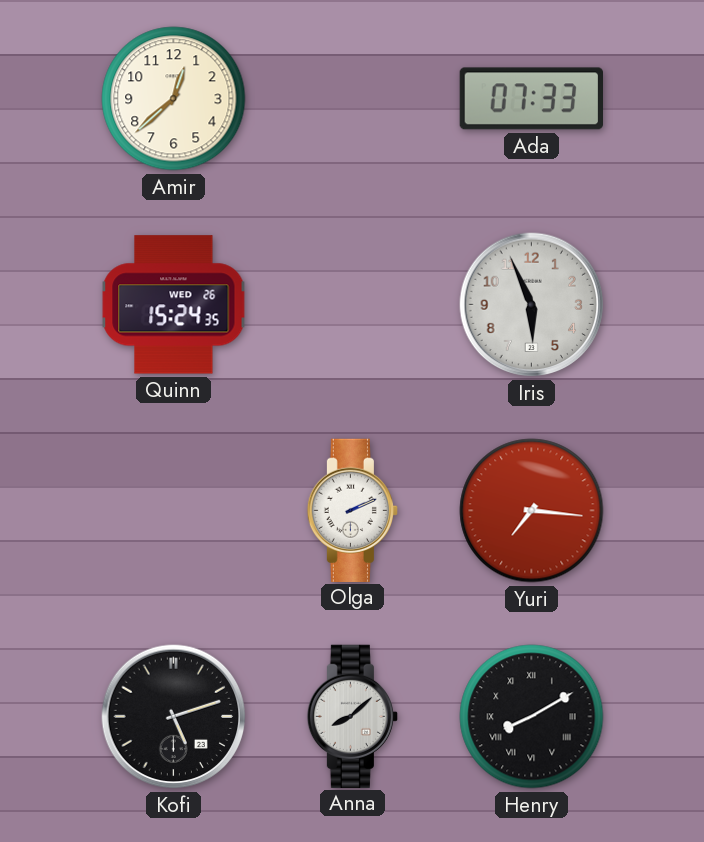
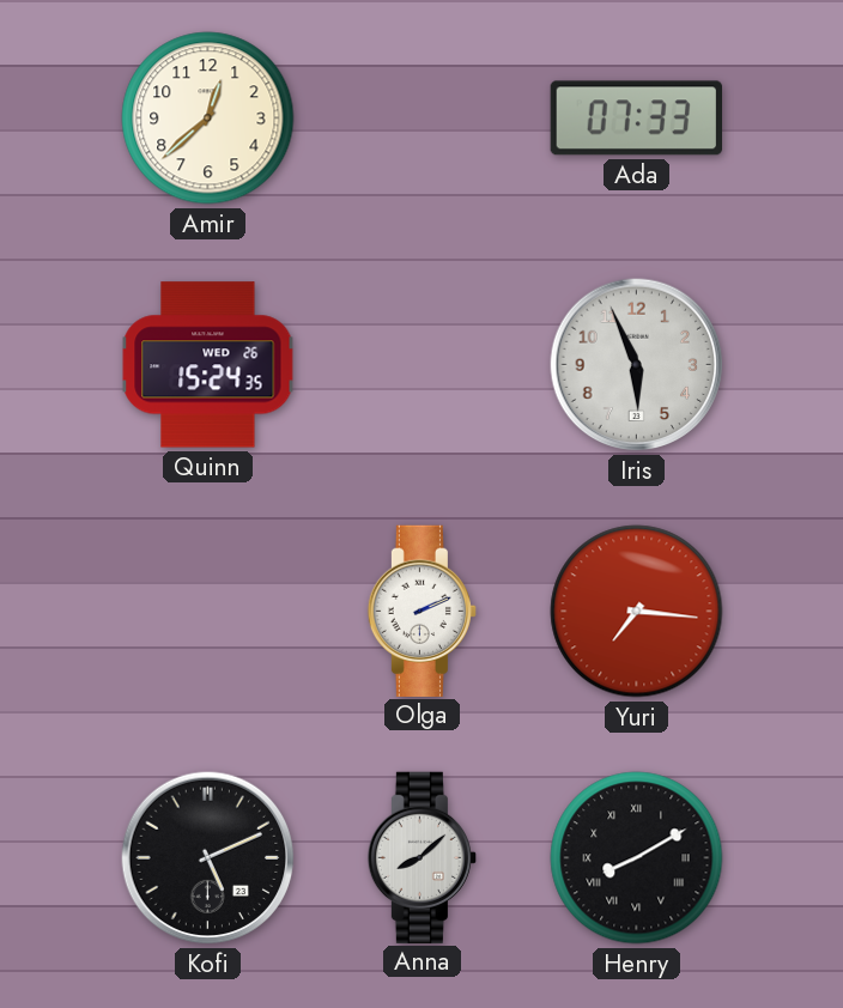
Kofi: 5:12 -> 5:11 (208, 858)
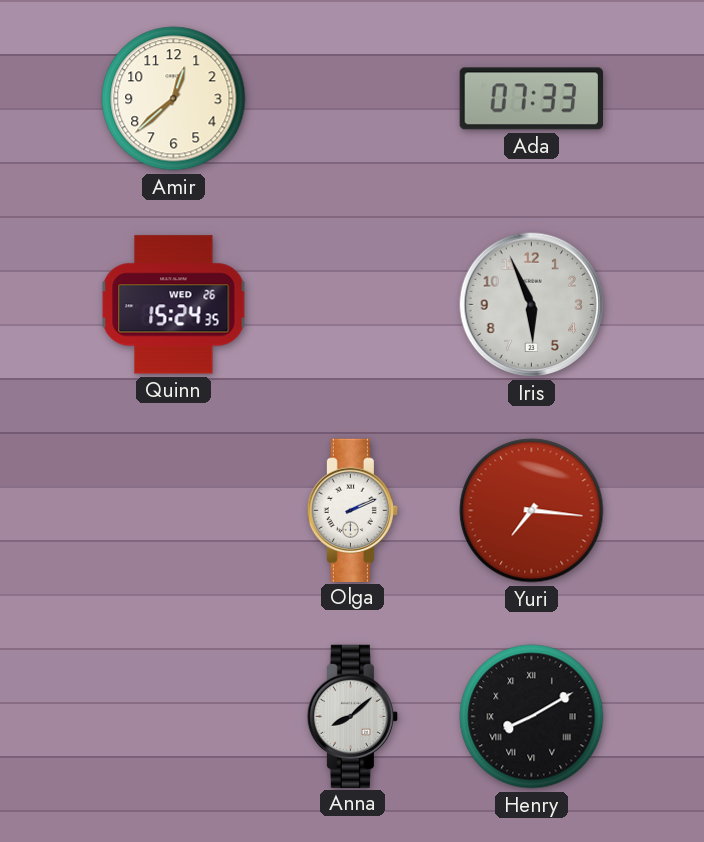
Kofi: 5:11 -> none (208, 858)
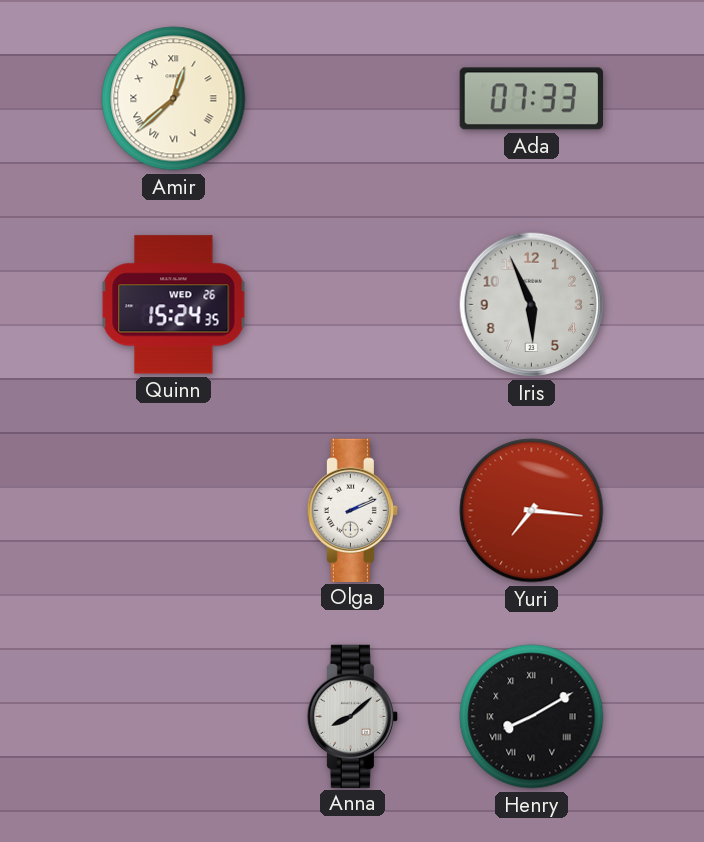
Amir numerals: Arabic -> Roman (174, 99)
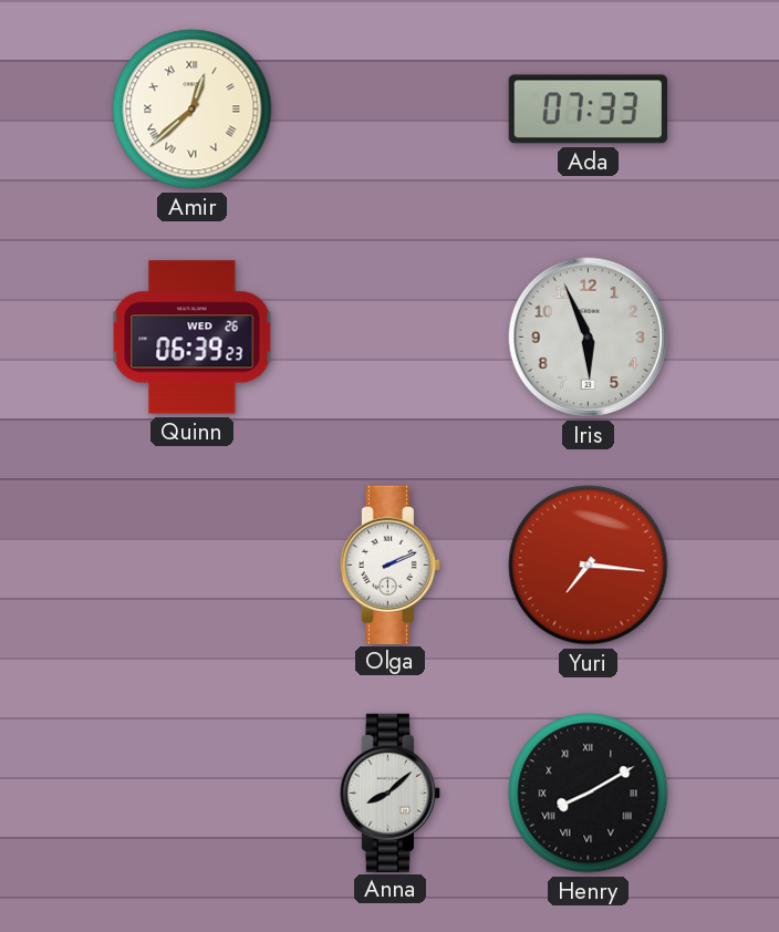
Quinn: 15:24 -> 06:39 (193, 338)
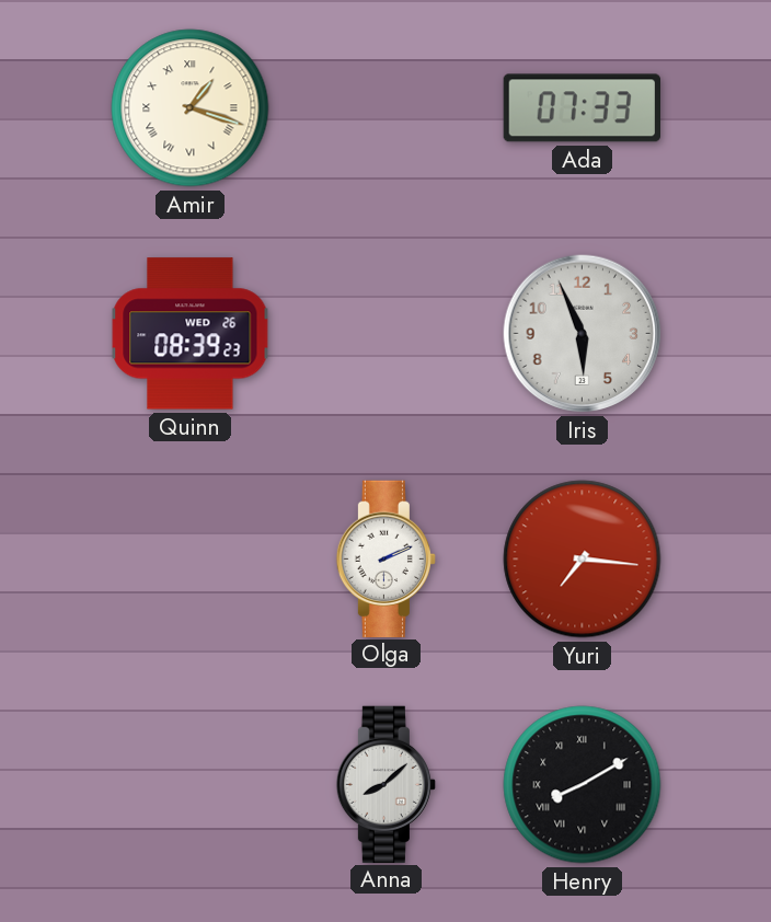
Amir: 12:38 -> 1:18 (191, 108)
Quinn: 06:39 -> 08:39 (191, 334)
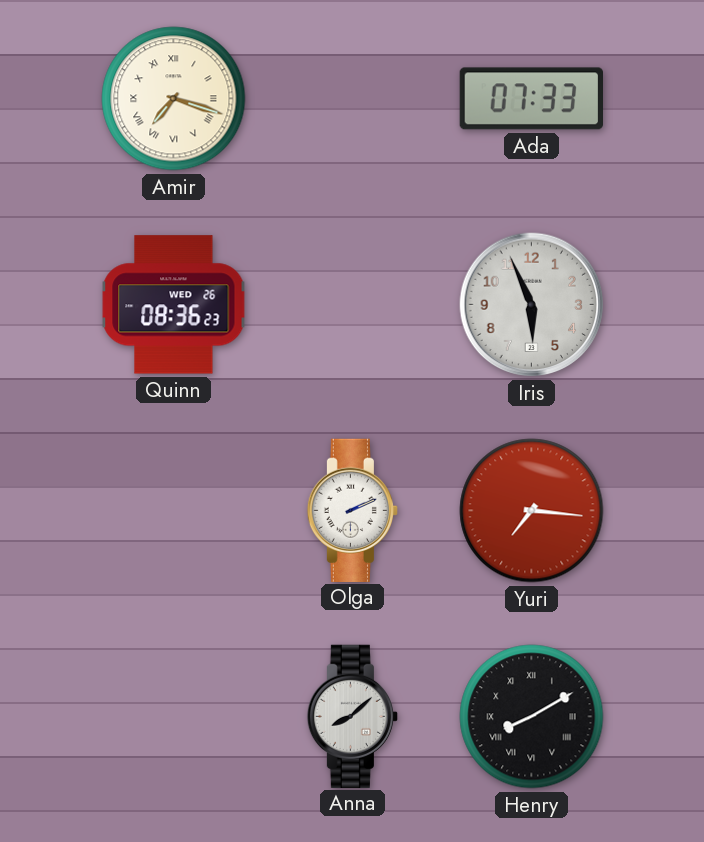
Amir: 1:18 -> 7:18 (174, 99)
Quinn: 08:39 -> 08:36 (174, 305)
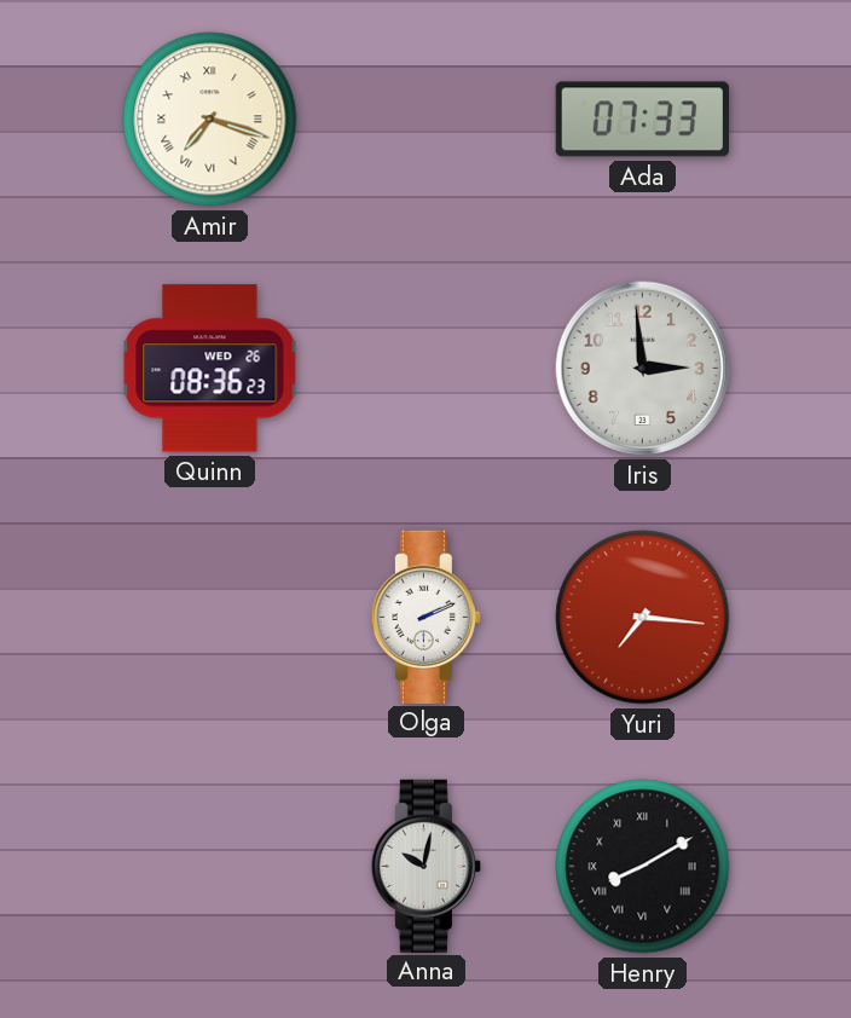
Iris: 5:56 -> 2:59 (643, 369)
Anna: 8:08 -> 10:02 (425, 866)
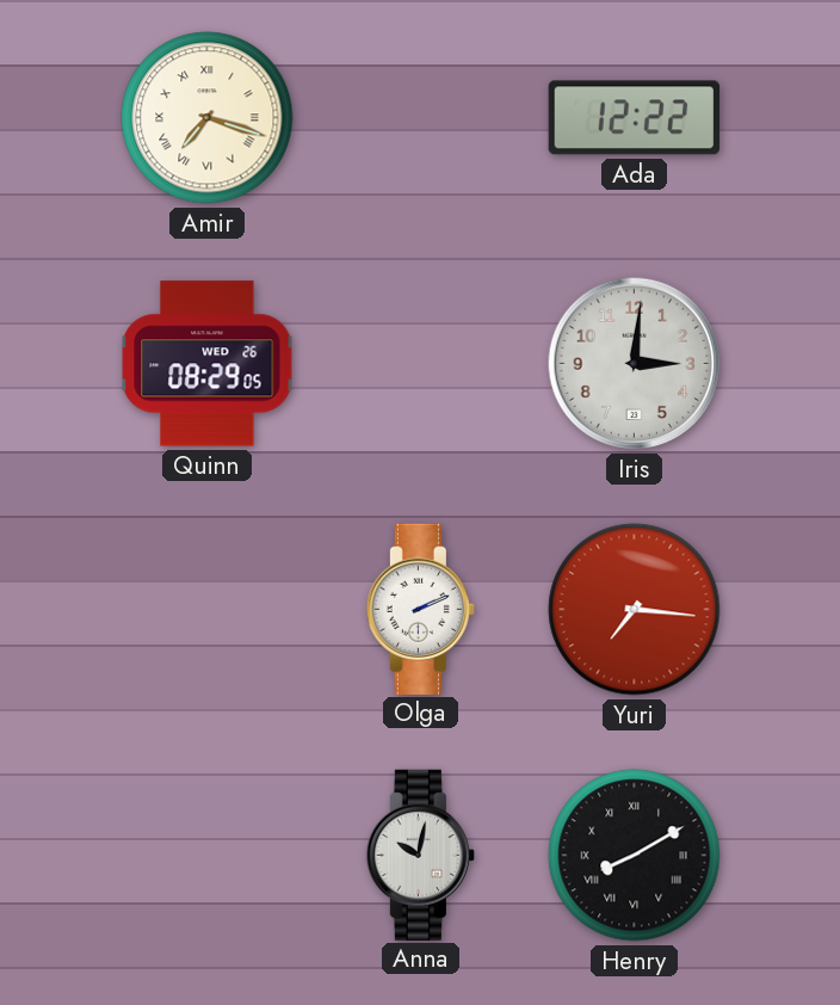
Ada: 07:33 -> 12:22 (634, 118)
Quinn: 08:36 -> 08:29 (208, 364)
Iris: 2:59 -> 3:01 (635, 364)
